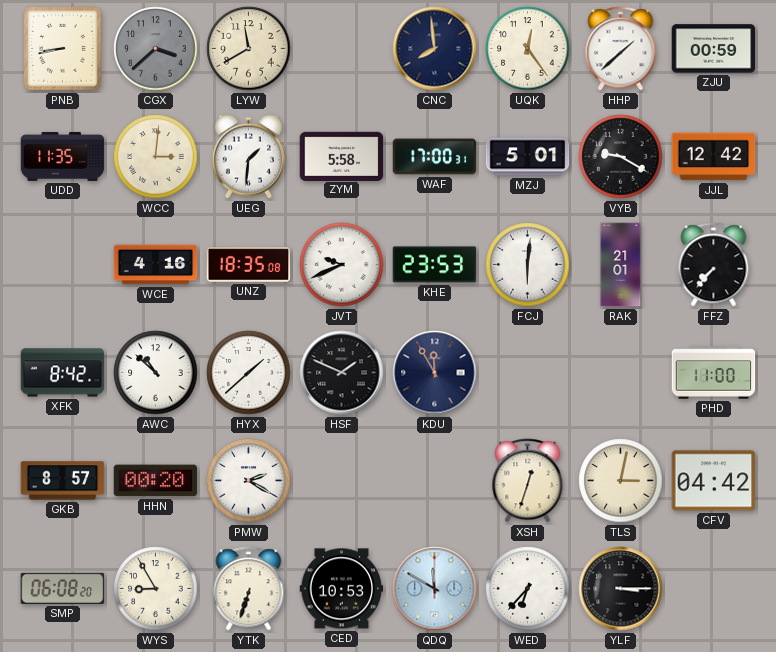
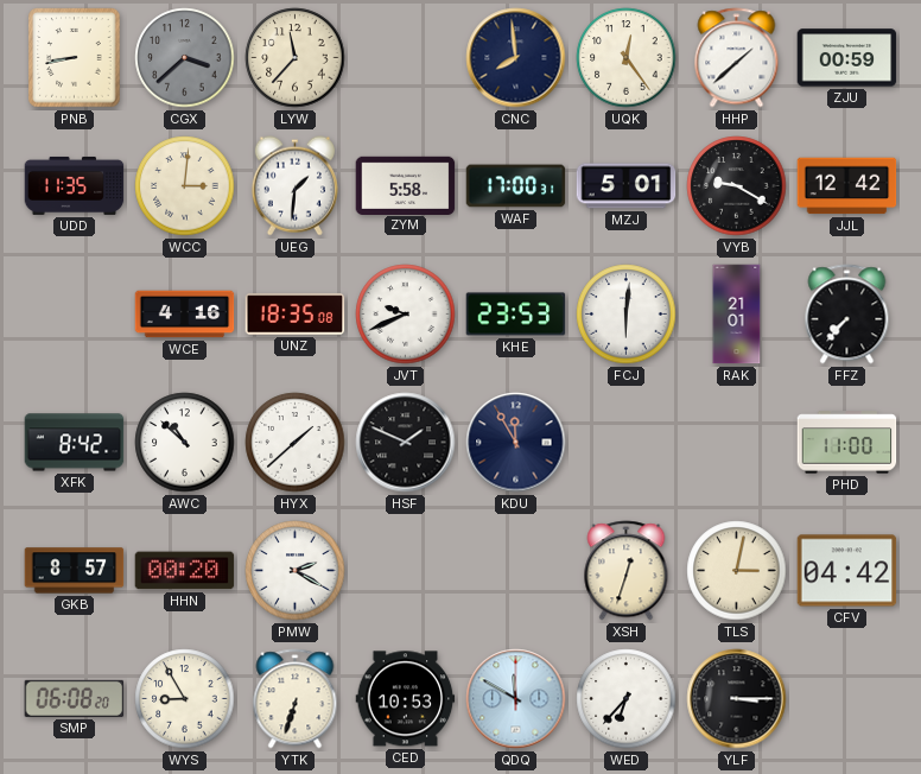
LYW: 11:40 -> 11:37 (296, 58)
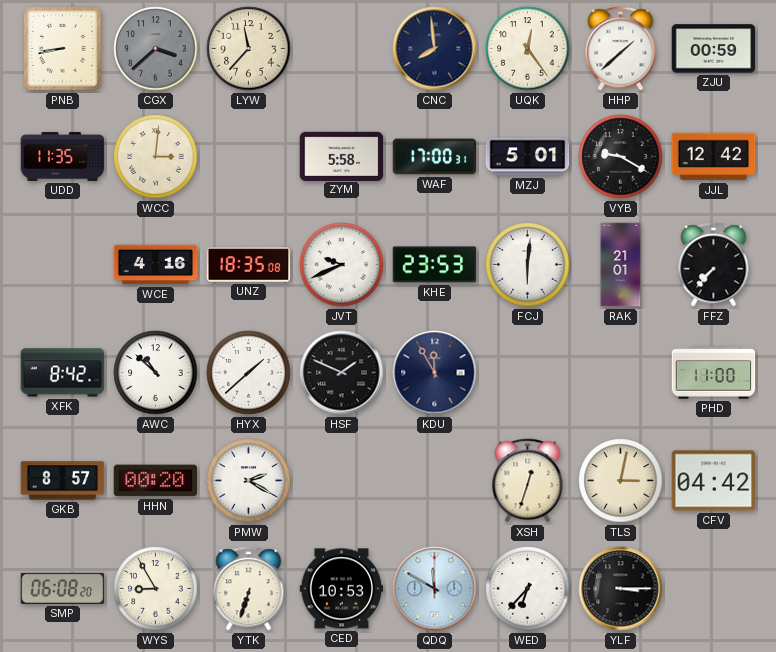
UEG: 1:31 -> none (294, 186)
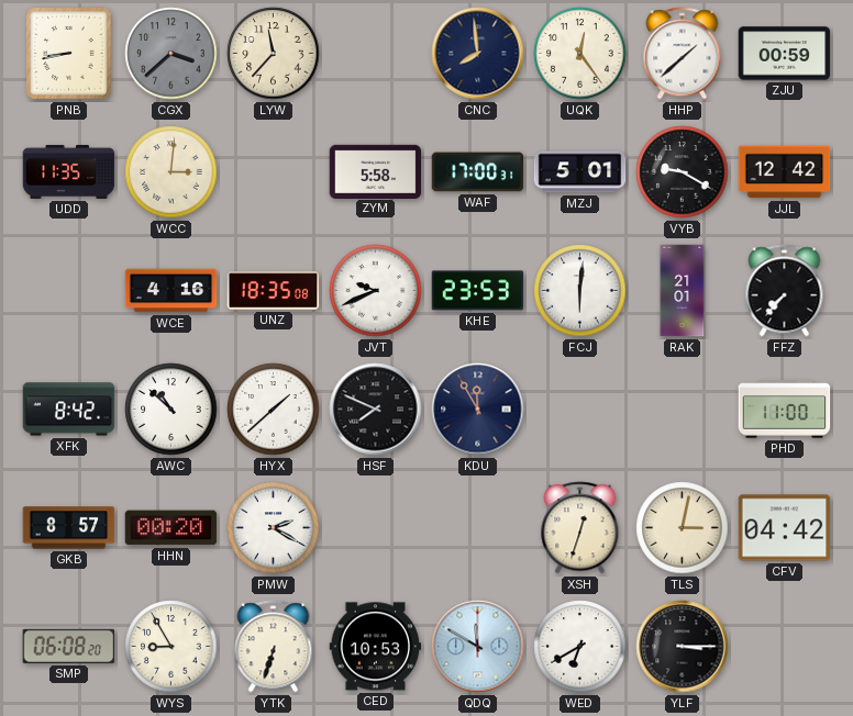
HSF: 1:49 -> 7:49 (376, 410)
WED: 6:37 -> 6:40 (580, 647)
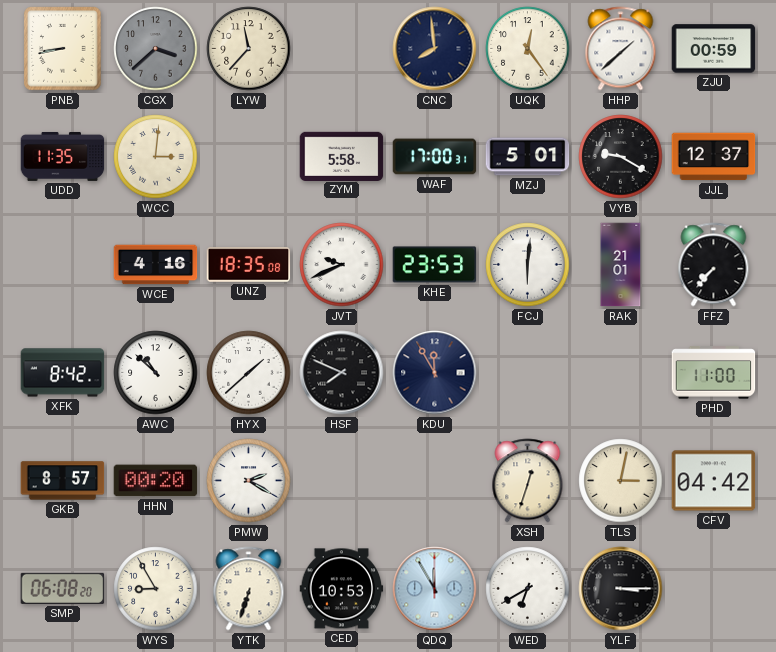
JJL: 12:42 -> 12:37 (714, 157)
QDQ: 11:50 -> 11:55 (435, 589)
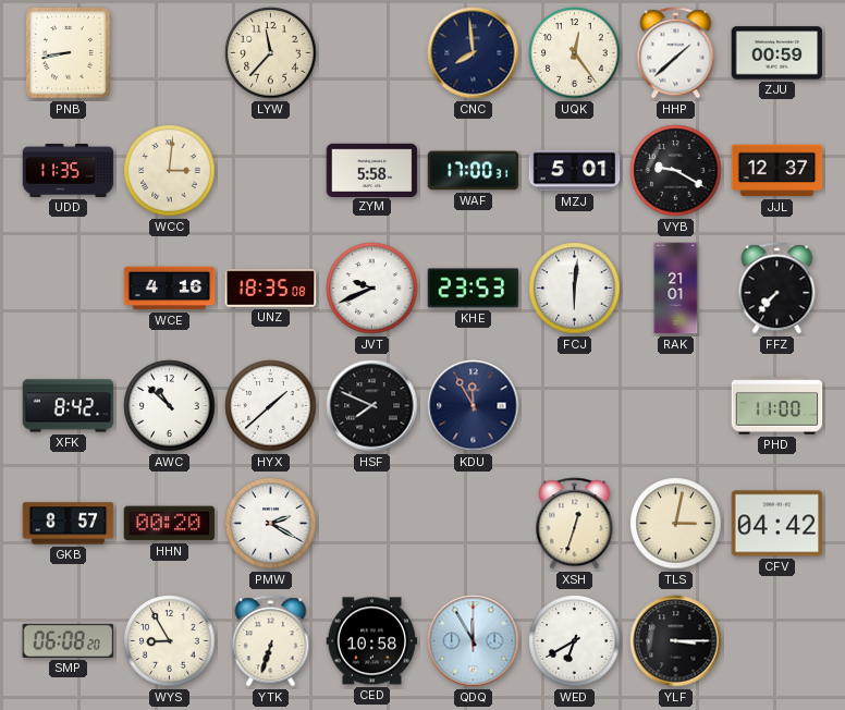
CGX: 3:38 -> none (156, 49)
CED: 10:53 -> 10:58 (372, 641)
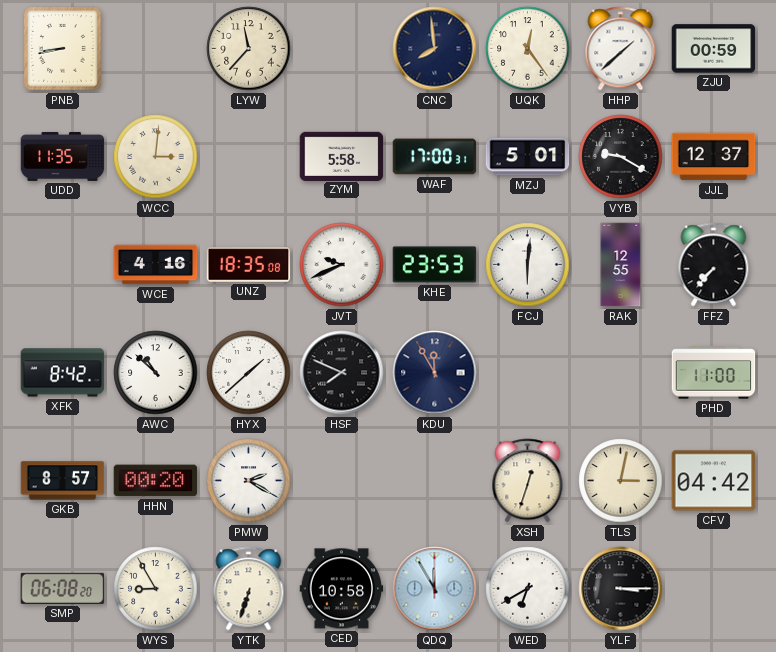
RAK: 21:01 -> 12:55 (621, 265)
